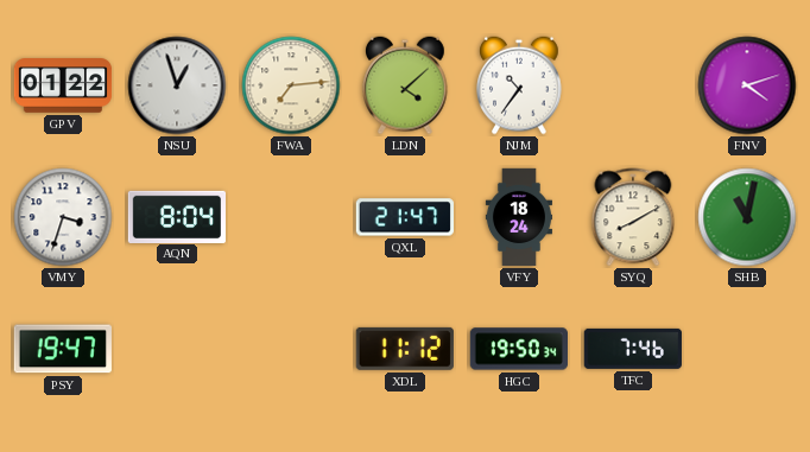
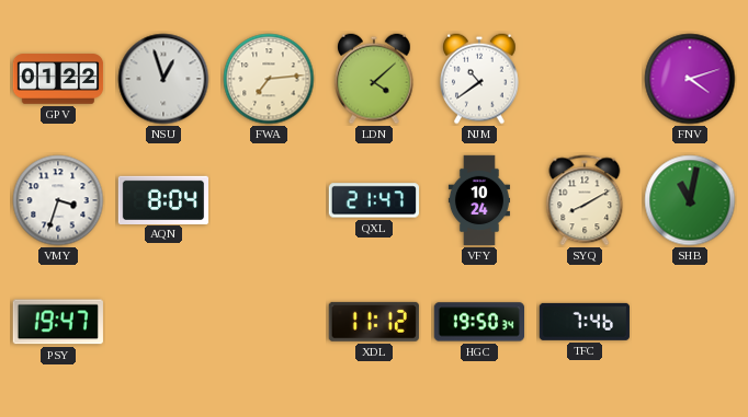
NJM: 10:36 -> 10:39 (480, 79)
VFY: 18:24 -> 10:24 (479, 200)
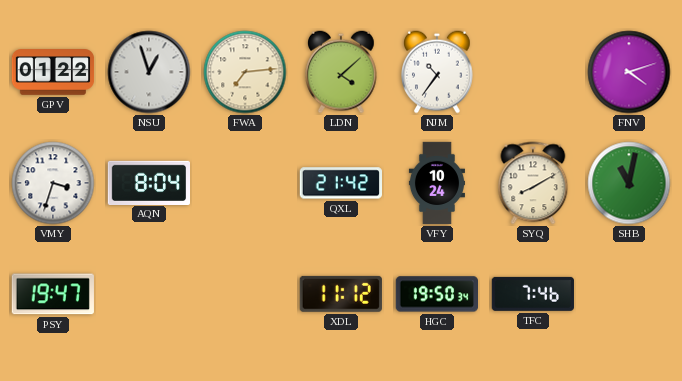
NJM: 10:39 -> 10:36 (438, 72)
QXL: 21:47 -> 21:42 (340, 183)
